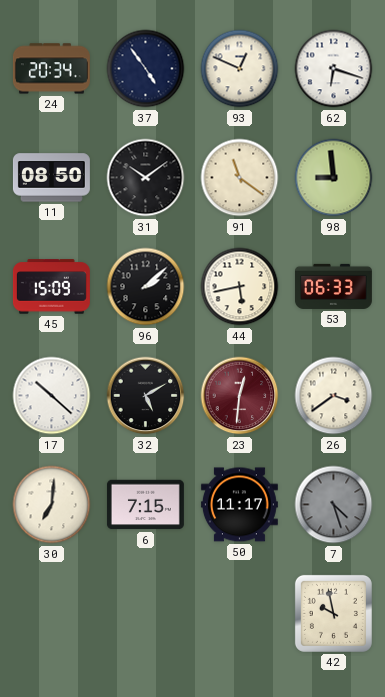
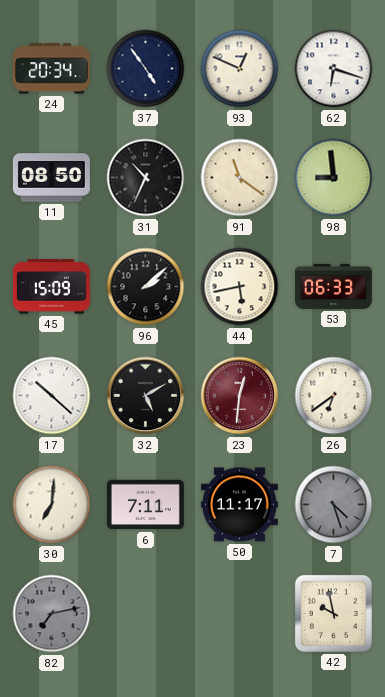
31: 10:09 -> 10:34 (146, 178)
26: 3:39 -> 6:39 (334, 396)
6: 7:15 -> 7:11 (145, 505)
82: none -> 7:13 (52, 614)
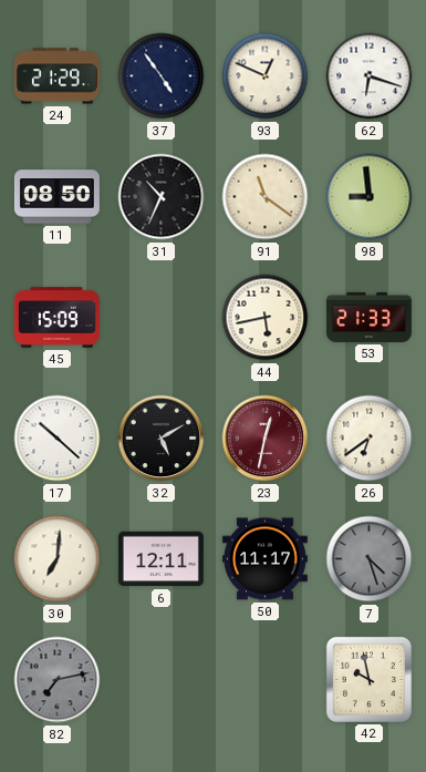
24: 20:34 -> 21:29 (56, 76)
96: 2:08 -> none (146, 287)
53: 06:33 -> 21:33 (368, 317)
23: 12:31 -> 12:32 (266, 439)
6: 7:11 -> 12:11 (160, 559)
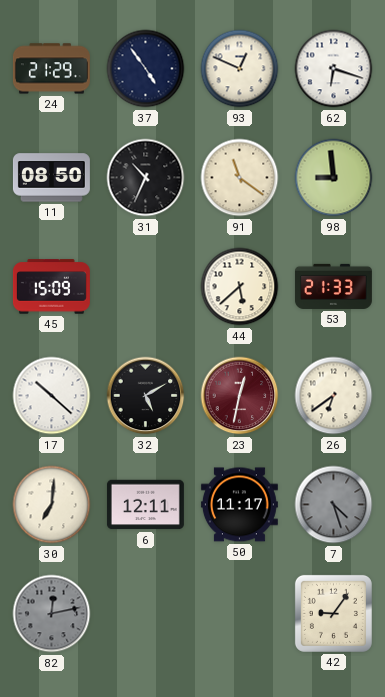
44: 5:43 -> 5:38 (240, 287)
82: 7:13 -> 12:13 (52, 614)
42: 9:58 -> 9:06 (333, 613)
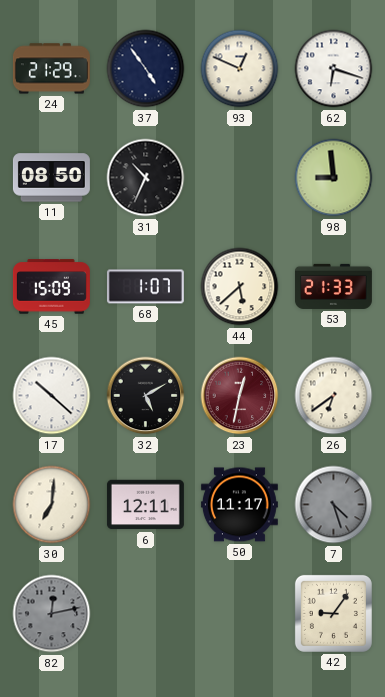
91: 11:21 -> none (240, 178)
68: none -> 1:07 (145, 287)
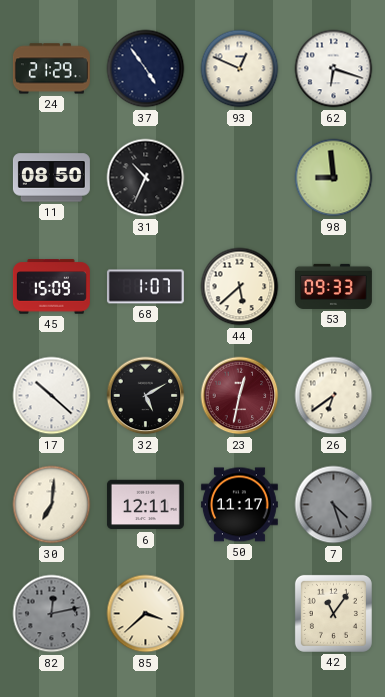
53: 21:33 -> 09:33 (333, 286)
85: none -> 3:38 (146, 614)
42: 9:06 -> 11:06 (333, 613)
